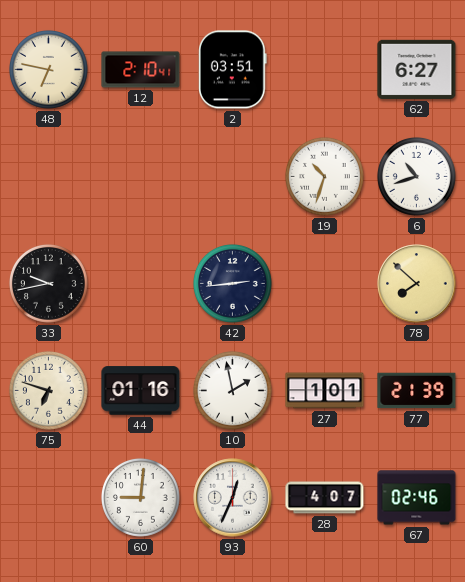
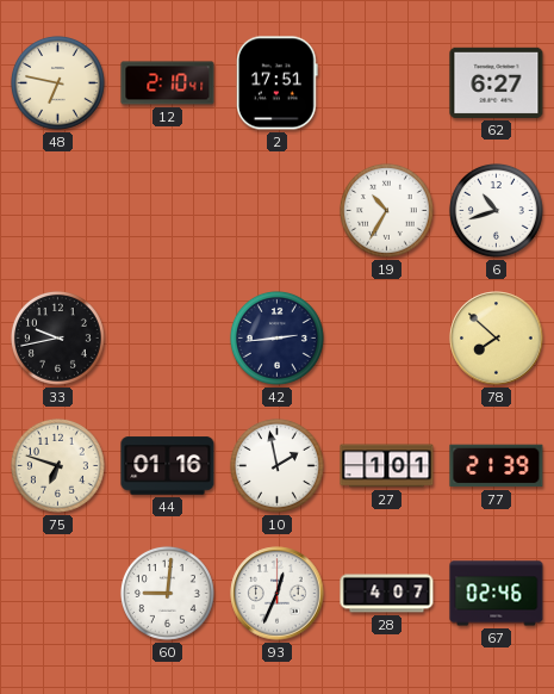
2: 03:51 -> 17:51 (276, 83)
19: 10:33 -> 10:35 (386, 210)
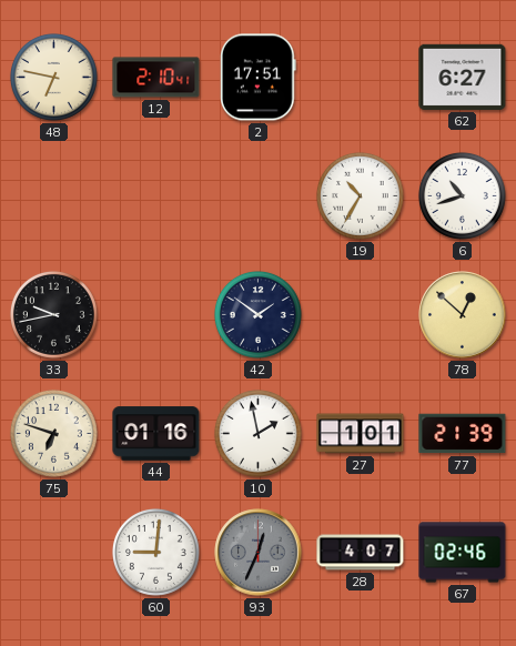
42: 2:44 -> 1:51 (257, 314)
78: 7:52 -> 12:52 (463, 315)
93 dial: white -> grey (259, 553)
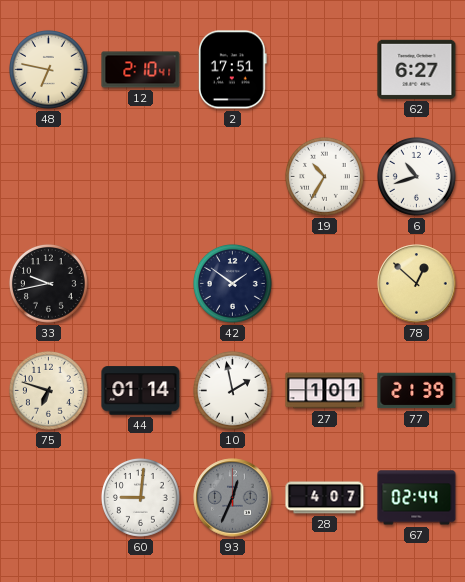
44: 01:16 -> 01:14 (141, 391)
67: 02:46 -> 02:44 (417, 498)
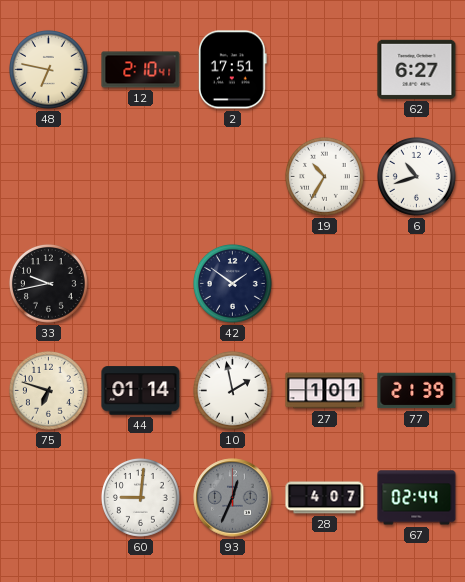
78: 12:52 -> none (417, 284)
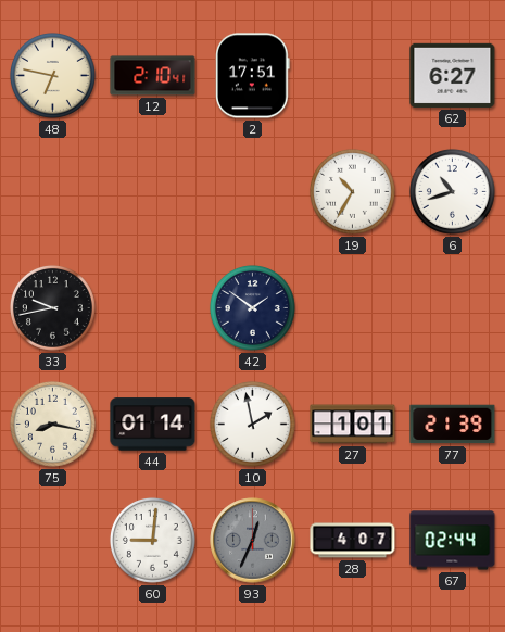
75: 6:48 -> 8:17 (52, 424)
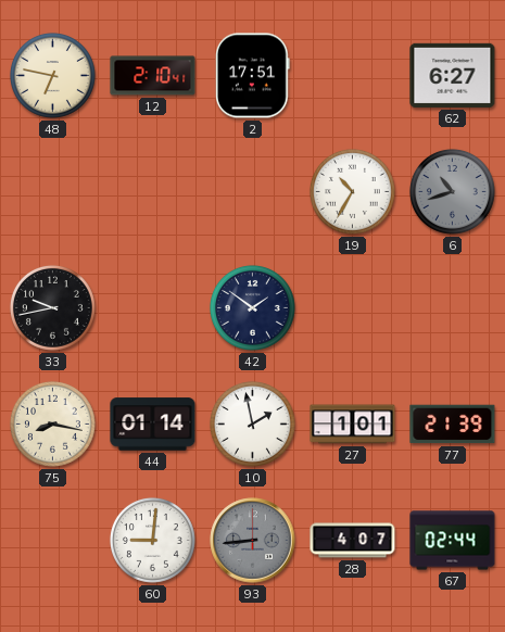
6 dial: white -> grey (452, 191)
93: 12:34 -> 8:44 (253, 541)
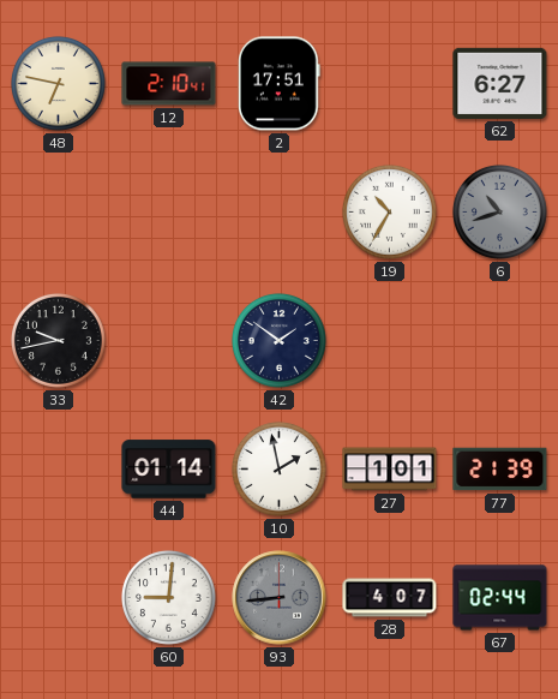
75: 8:17 -> none (52, 424)
